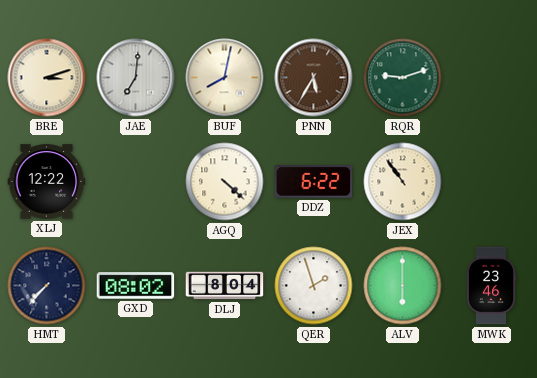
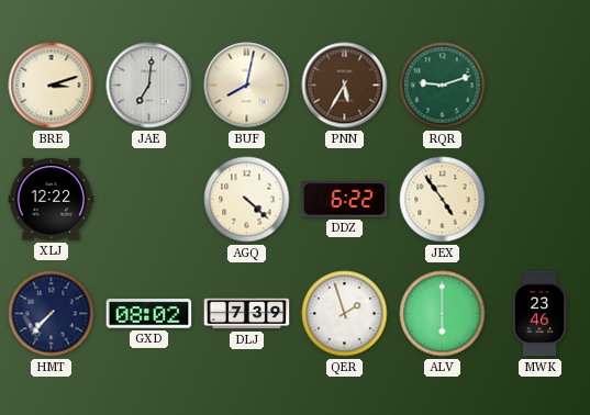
JEX: 10:54 -> 4:54 (443, 200)
DLJ: 8:04 -> 7:39 (247, 314)
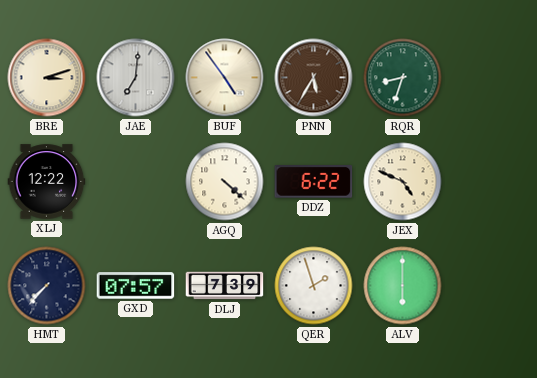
BUF: 8:02 -> 4:54 (225, 78)
RQR: 9:12 -> 8:33 (403, 78)
JEX: 4:54 -> 4:49 (403, 182)
GXD: 08:02 -> 07:57 (136, 286)
MWK: 23:46 -> none (539, 314)
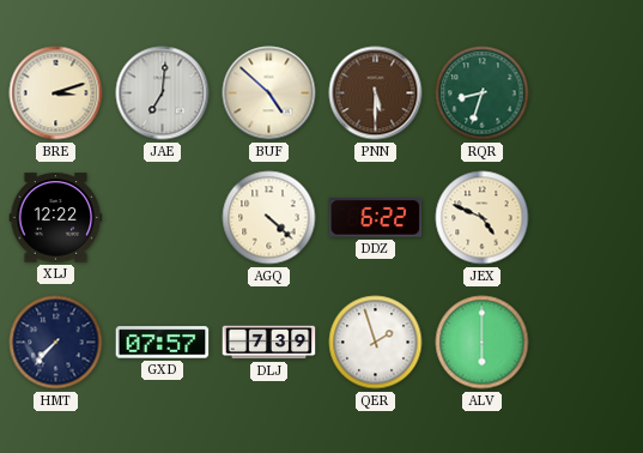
BUF: 4:54 -> 4:52 (269, 93)
PNN: 5:35 -> 5:30 (376, 93)
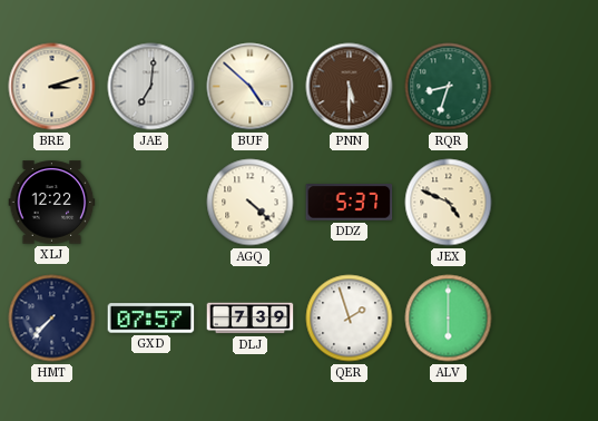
DDZ: 6:22 -> 5:37 (350, 203)
